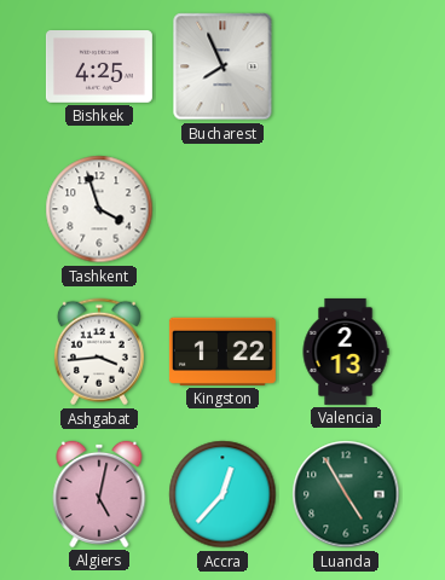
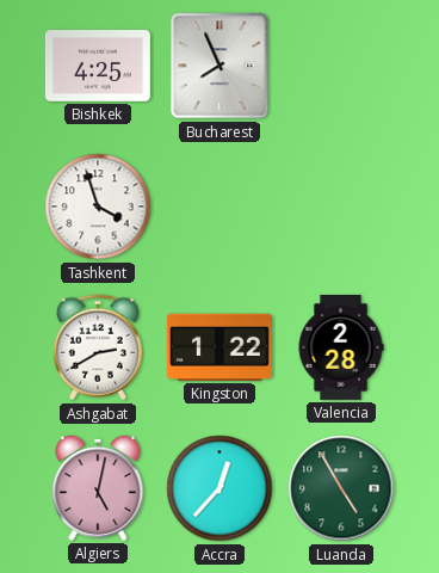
Ashgabat: 3:44 -> 2:40 (98, 347)
Valencia: 2:13 -> 2:28 (341, 347)
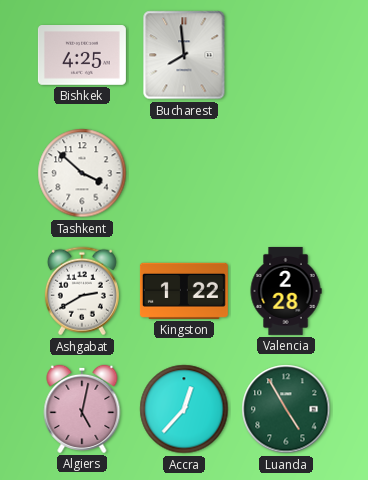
Bucharest: 7:56 -> 7:59 (184, 55)
Tashkent: 3:57 -> 3:52 (82, 173)
